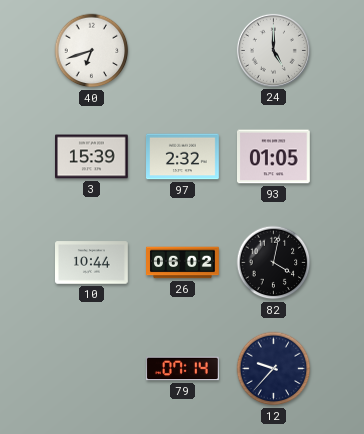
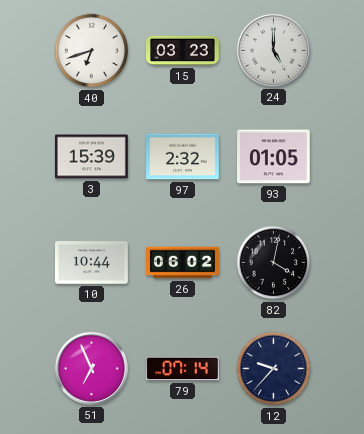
15: none -> 03:23 (183, 51)
51: none -> 6:56 (91, 368)
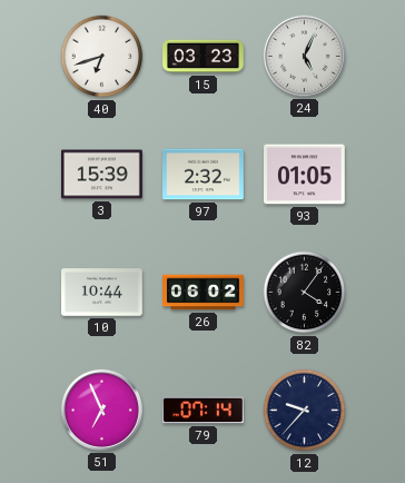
24: 5:00 -> 5:04 (304, 56)
82: 4:02 -> 4:06 (305, 293)
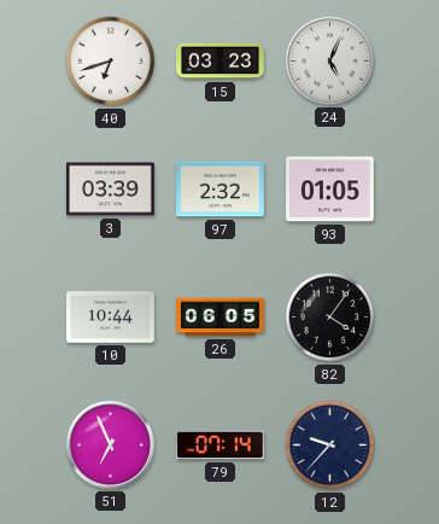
3: 15:39 -> 03:39 (111, 190)
26: 06:02 -> 06:05 (221, 318)
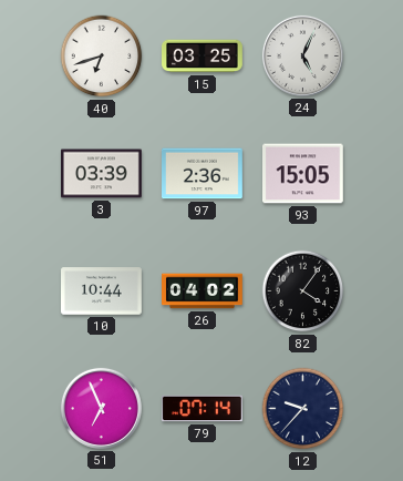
15: 03:23 -> 03:25 (203, 57)
97: 2:32 -> 2:36 (203, 174)
93: 01:05 -> 15:05 (303, 174)
26: 06:05 -> 04:02 (203, 291)
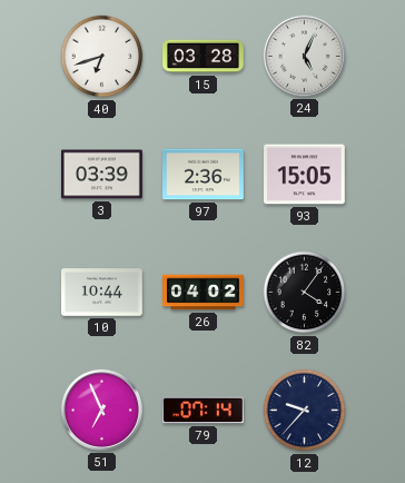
15: 03:25 -> 03:28 (204, 57)
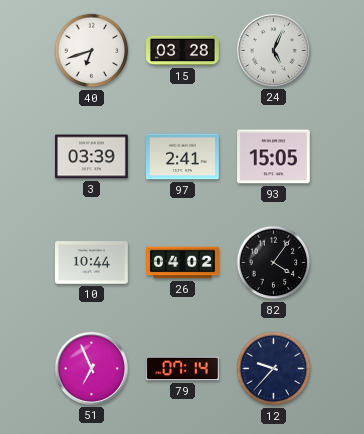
97: 2:36 -> 2:41 (183, 157)
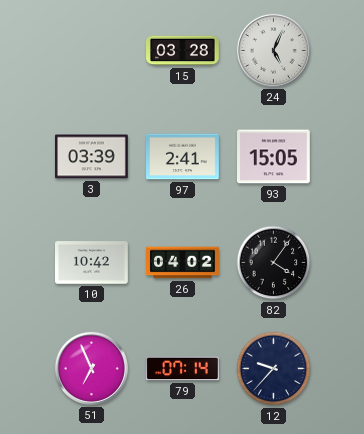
40: 6:42 -> none (92, 51)
10: 10:44 -> 10:42 (92, 263)
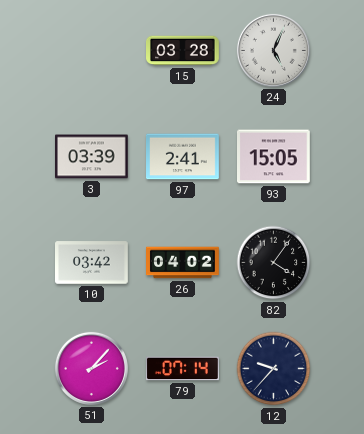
10: 10:42 -> 03:42 (92, 263)
51: 6:56 -> 2:07 (91, 368)
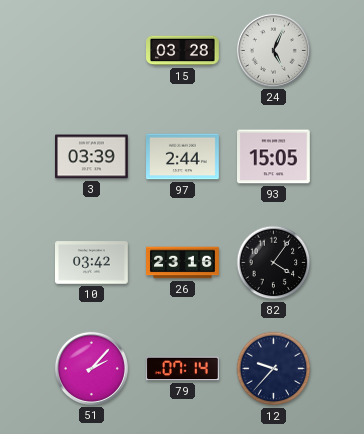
97: 2:41 -> 2:44 (183, 157)
26: 04:02 -> 23:16 (183, 263)
